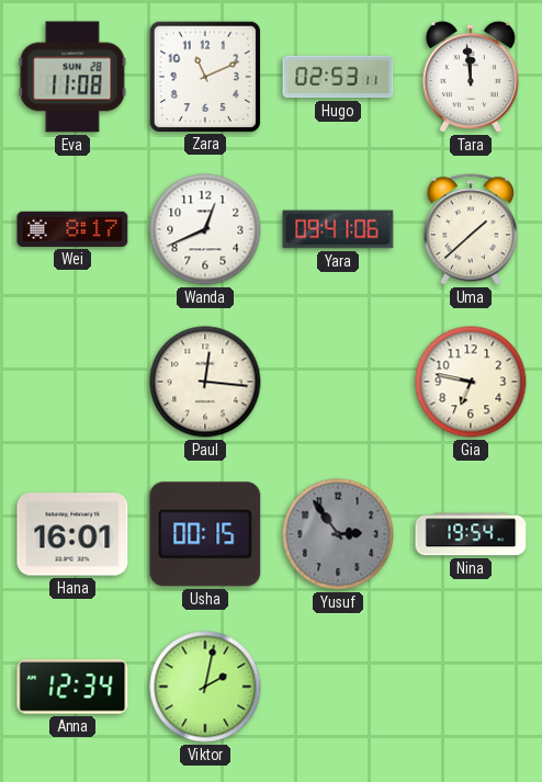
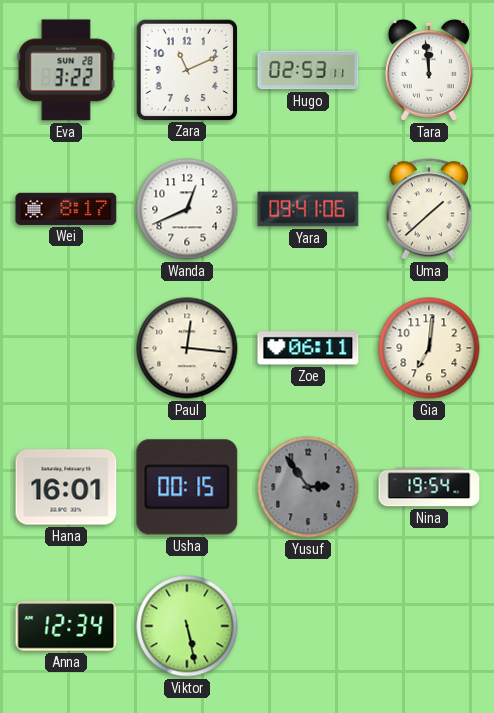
Eva: 11:08 -> 3:22 (66, 70)
Zoe: none -> 06:11 (308, 348)
Gia: 6:47 -> 7:01 (429, 348)
Viktor: 2:02 -> 5:28 (187, 626)
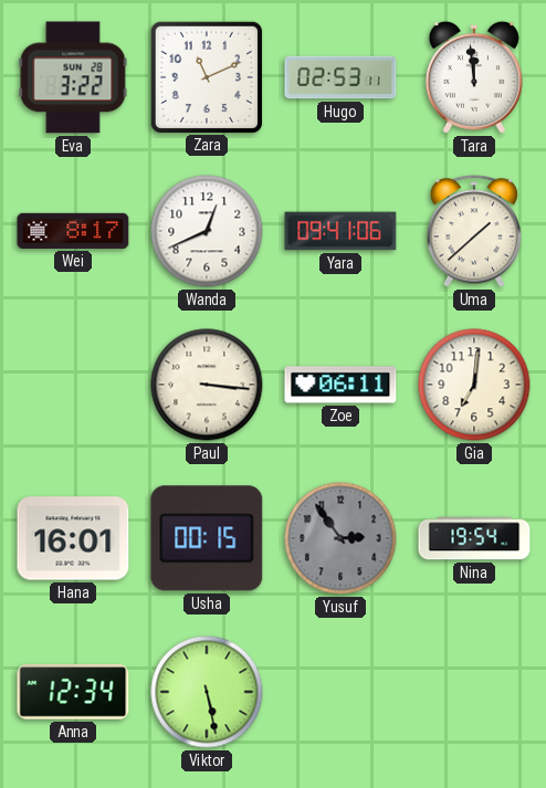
Paul: 12:16 -> 3:16 (207, 385)
